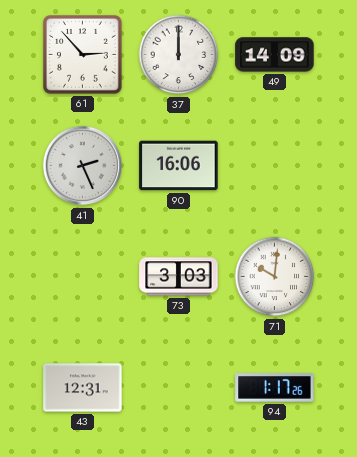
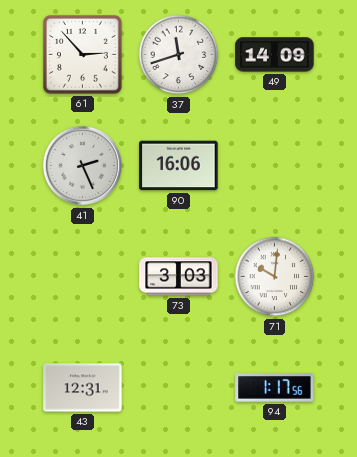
37: 12:00 -> 11:42 (179, 55)
94: 1:17:26 -> 1:17:56 (275, 388)
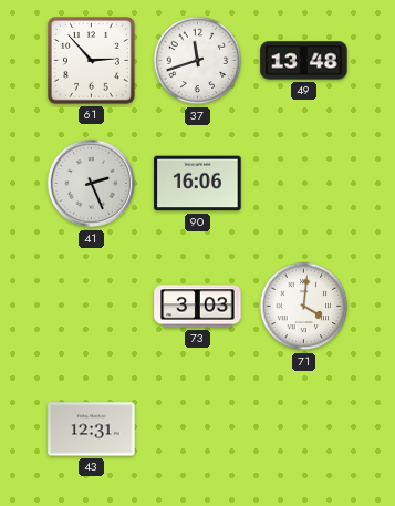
49: 14:09 -> 13:48 (304, 61)
71: 10:01 -> 4:01 (304, 307)
94: 1:17 -> none (275, 388)
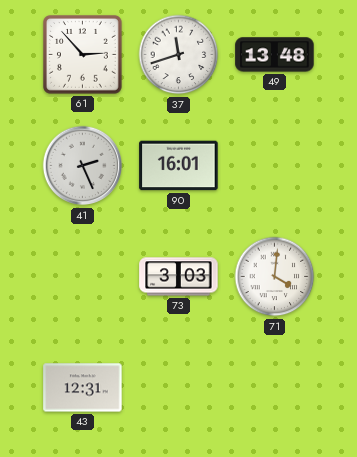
90: 16:06 -> 16:01 (179, 166)
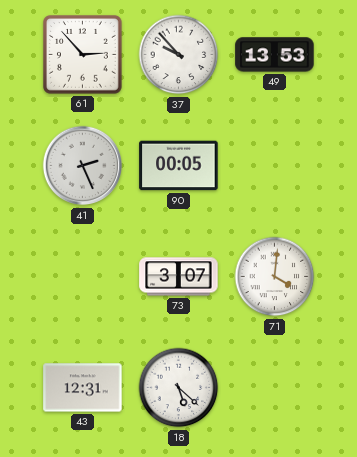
37: 11:42 -> 9:53 (179, 55)
49: 13:48 -> 13:53 (275, 55)
90: 16:01 -> 00:05 (179, 166)
73: 3:03 -> 3:07 (179, 277)
18: none -> 5:22 (179, 388)
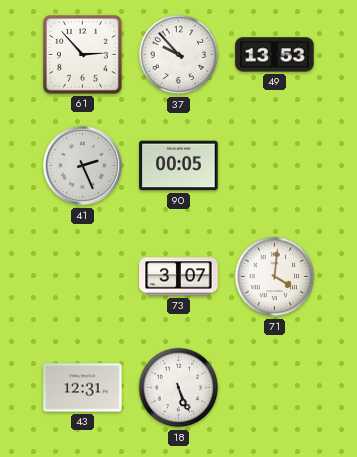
18: 5:22 -> 5:26 (179, 388)
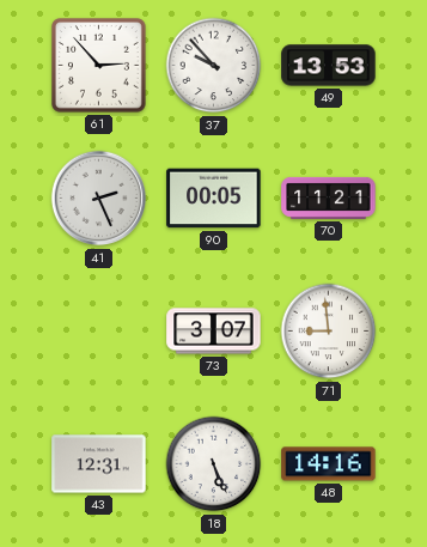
70: none -> 11:21 (329, 197)
71: 4:01 -> 8:59 (329, 332)
48: none -> 14:16 (329, 464)
